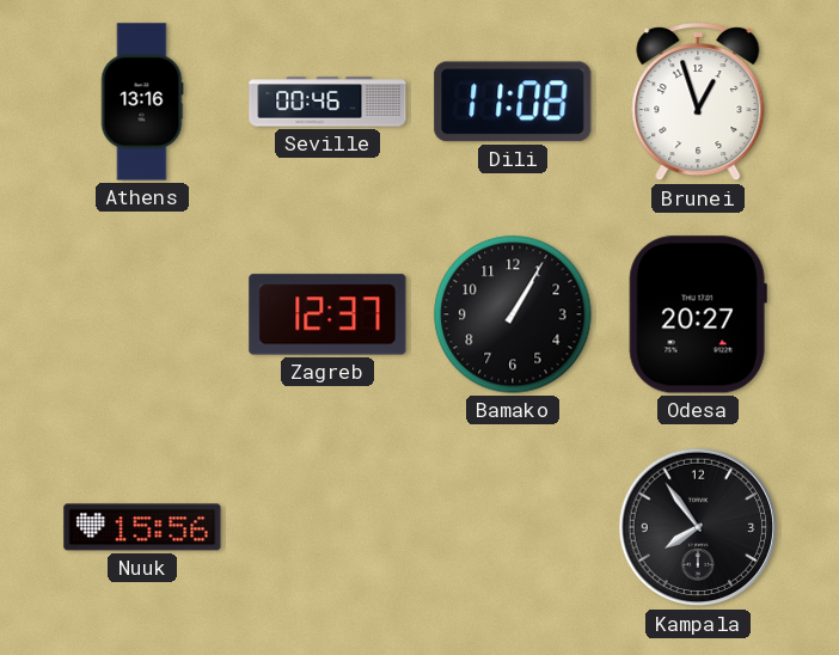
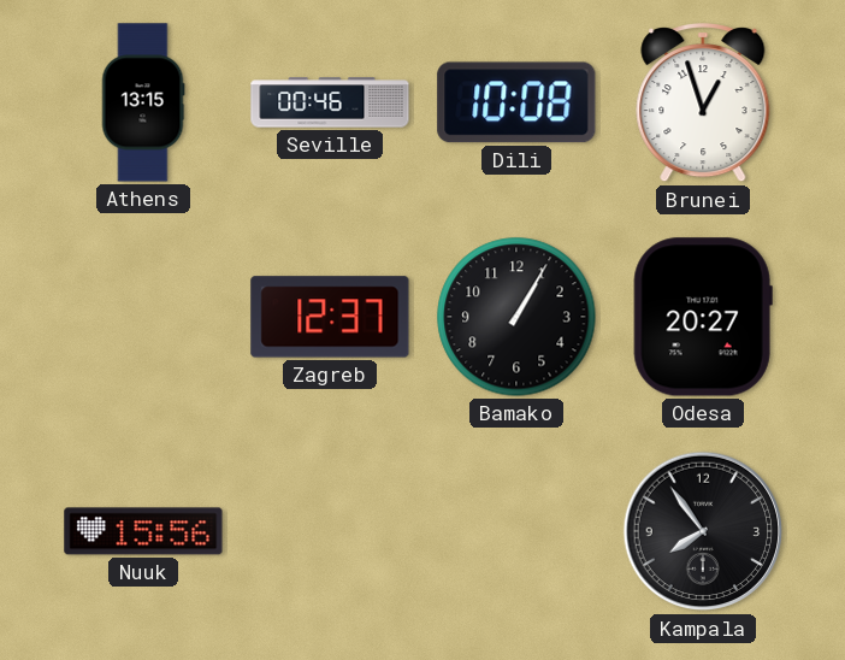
Athens: 13:16 -> 13:15 (143, 102)
Dili: 11:08 -> 10:08 (516, 102)
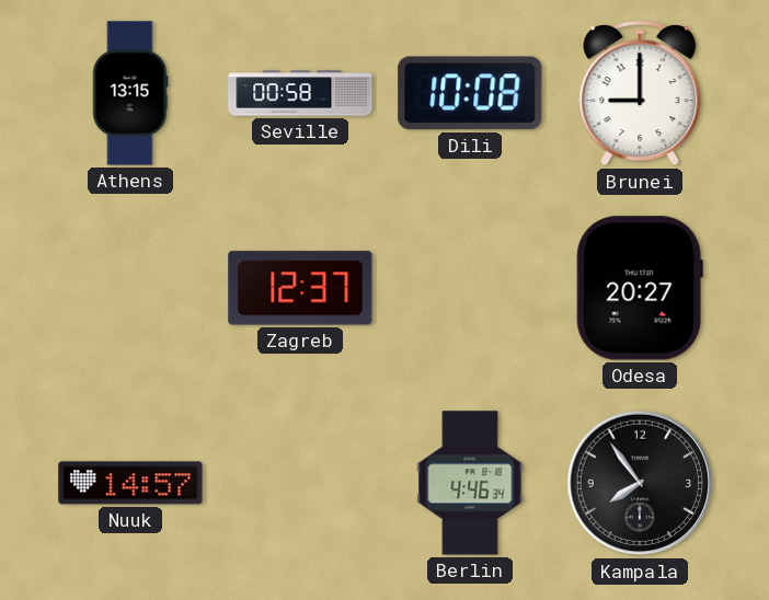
Seville: 00:46 -> 00:58 (300, 93)
Brunei: 12:57 -> 9:00 (640, 94)
Bamako: 1:05 -> none (516, 317)
Nuuk: 15:56 -> 14:57 (130, 483)
Berlin: none -> 4:46 (470, 483)
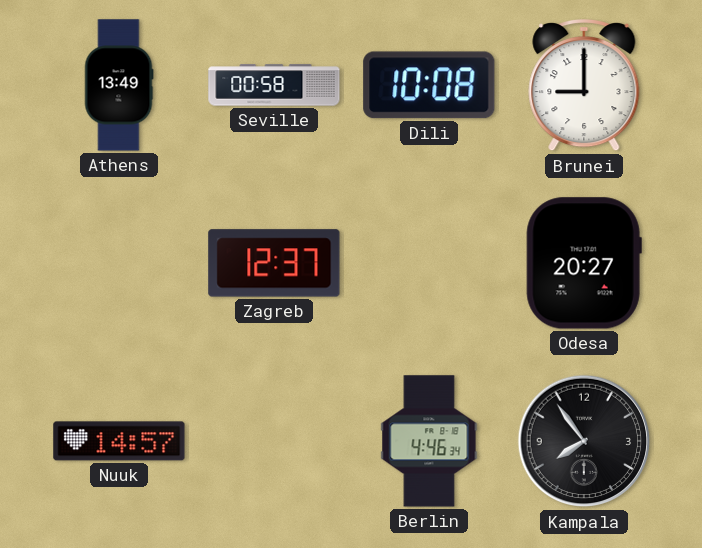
Athens: 13:15 -> 13:49 (119, 85)
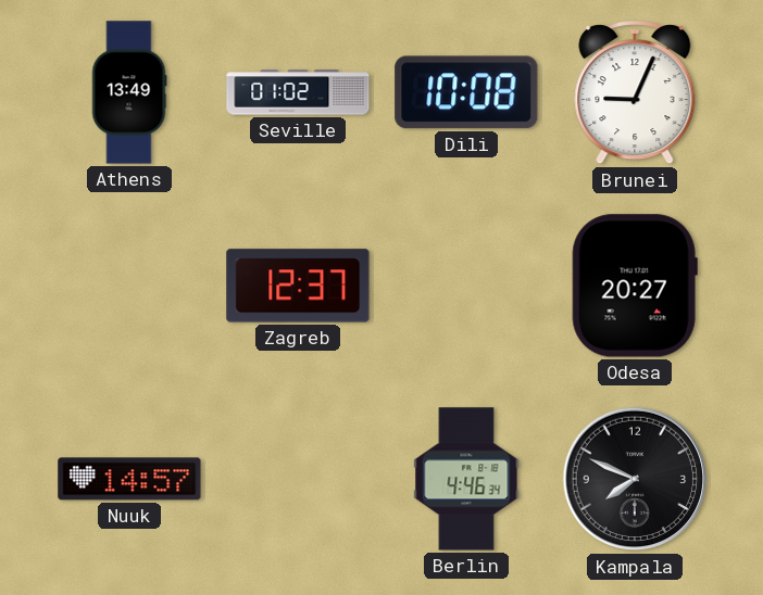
Seville: 00:58 -> 01:02 (298, 92)
Brunei: 9:00 -> 9:04 (635, 93)
Kampala: 7:54 -> 7:49 (635, 479)
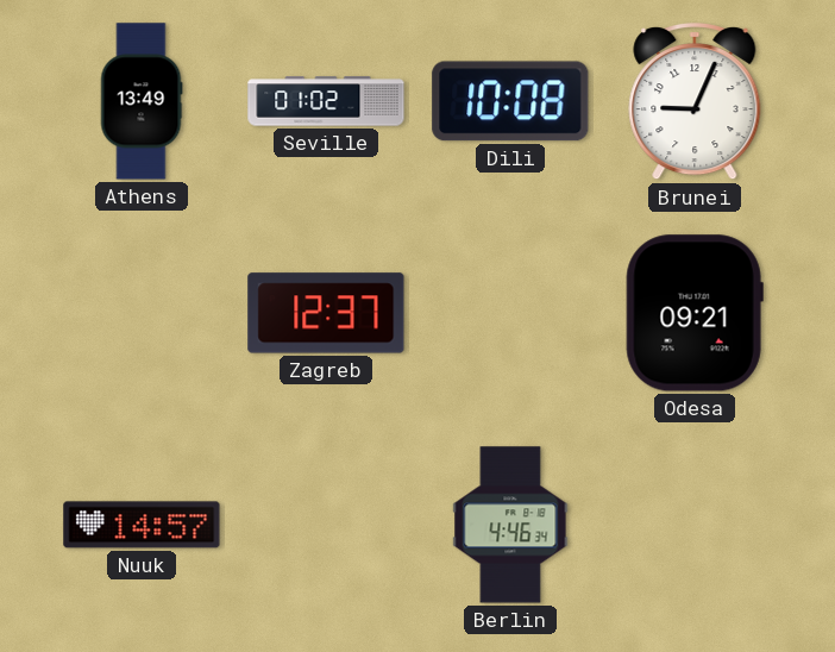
Odesa: 20:27 -> 09:21 (695, 313)
Kampala: 7:49 -> none (635, 479)
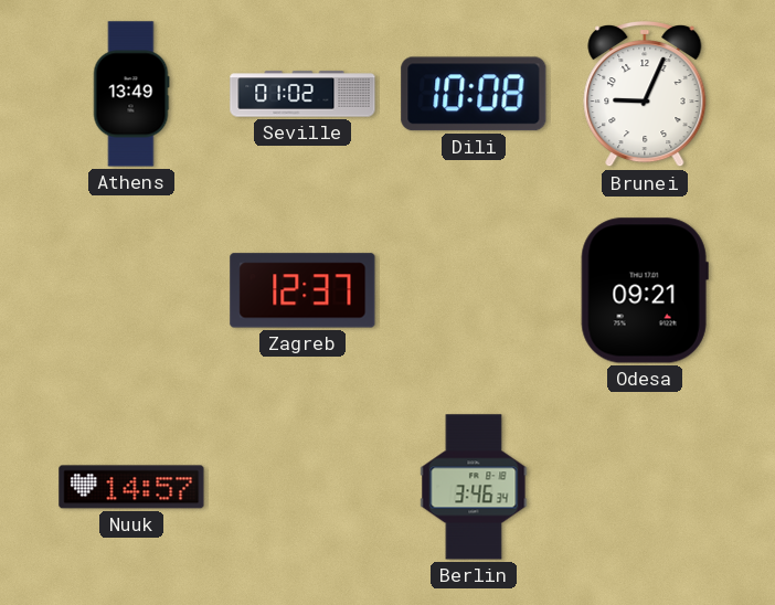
Berlin: 4:46 -> 3:46 (474, 487)
